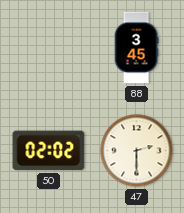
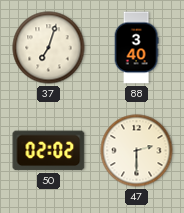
37: none -> 7:03 (49, 48)
88: 3:45 -> 3:40 (136, 48)
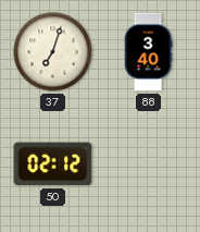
50: 02:02 -> 02:12 (53, 164)
47: 2:30 -> none (137, 151)
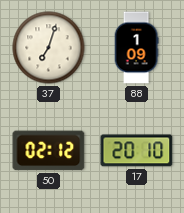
88: 3:40 -> 1:09 (136, 48)
17: none -> 20:10 (137, 151)
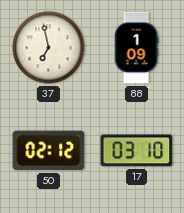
37: 7:03 -> 6:58 (49, 48)
17: 20:10 -> 03:10 (137, 151)
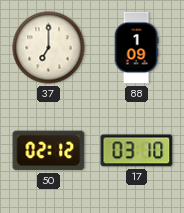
37: 6:58 -> 7:00 (49, 48)
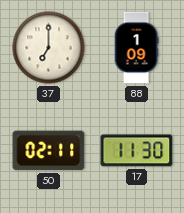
50: 02:12 -> 02:11 (49, 151)
17: 03:10 -> 11:30 (137, 151)
